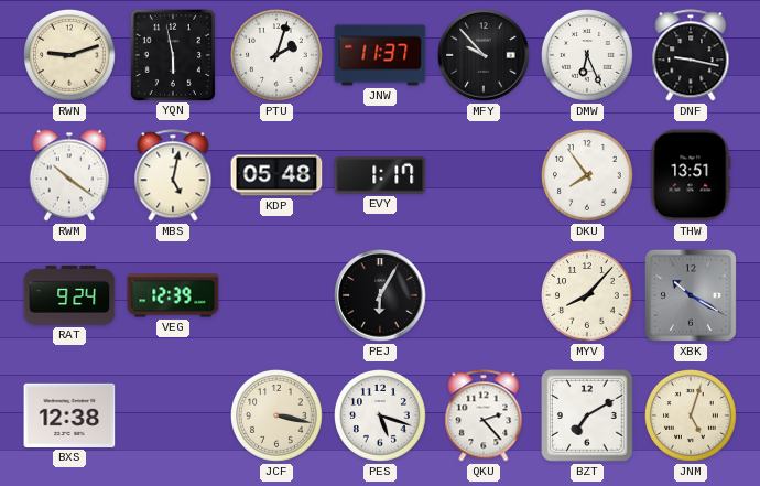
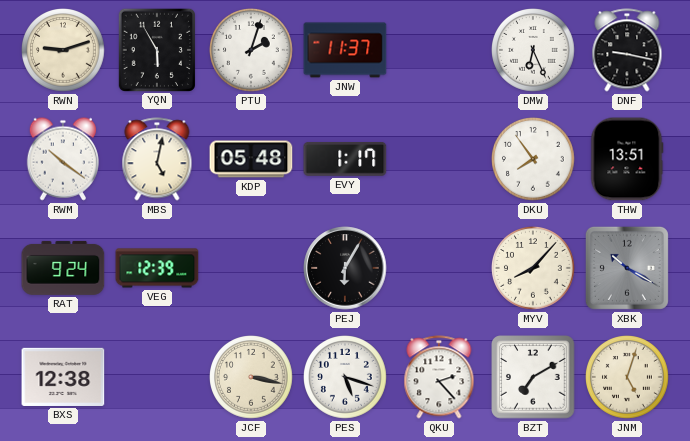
YQN: 5:58 -> 5:55 (156, 49)
MFY: 9:53 -> none (484, 55)
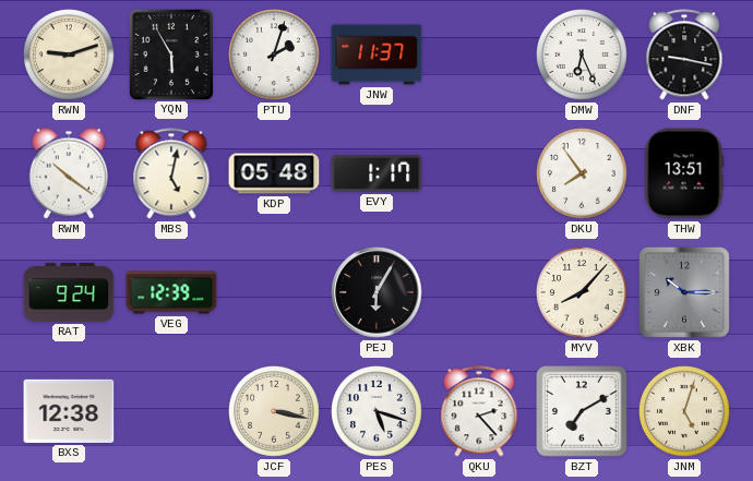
XBK: 10:20 -> 10:15 (684, 292)
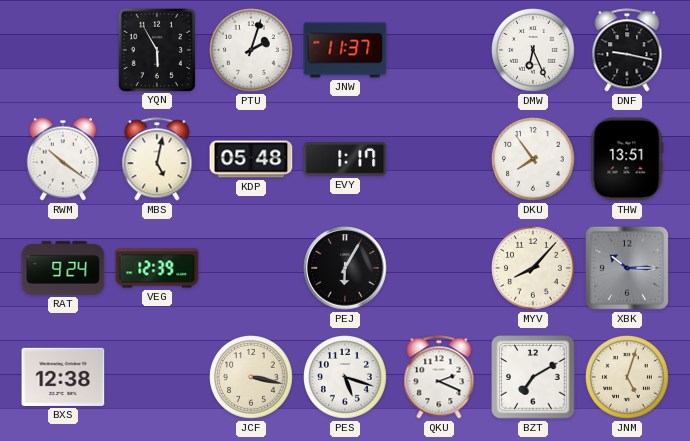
RWN: 9:12 -> none (70, 56)
QKU: 2:23 -> 2:19 (439, 377)
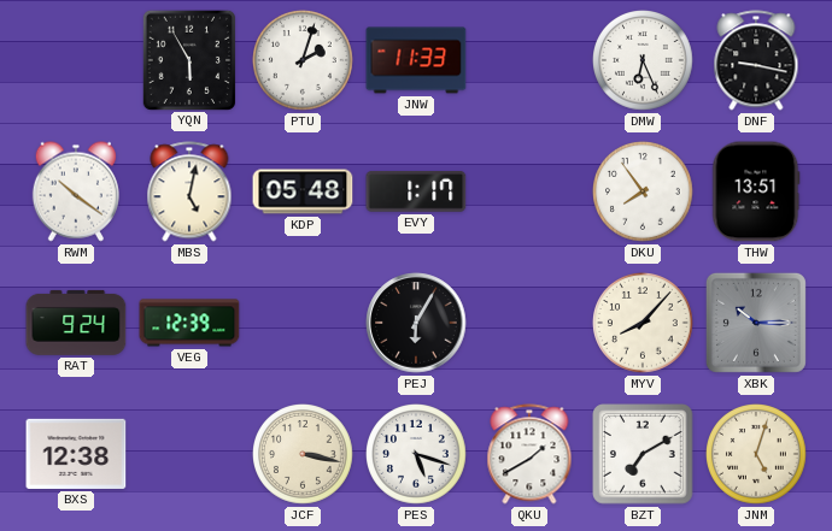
JNW: 11:37 -> 11:33 (416, 60)
QKU: 2:19 -> 1:40 (529, 454)
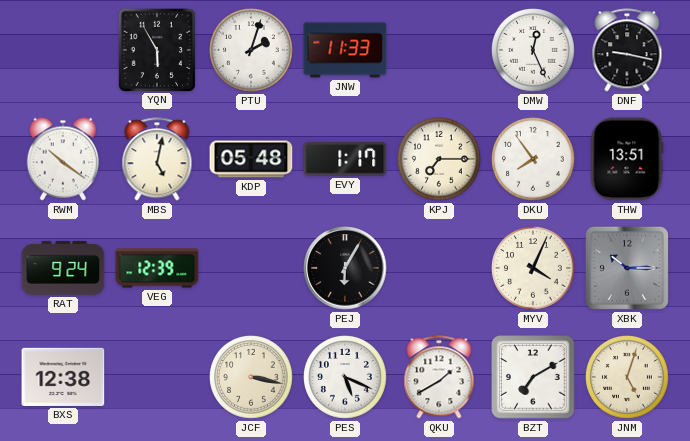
DMW: 6:26 -> 12:26 (534, 51)
KPJ: none -> 7:15 (440, 160)
MYV: 8:07 -> 4:04 (534, 269)
PES: 5:18 -> 5:19 (346, 378)
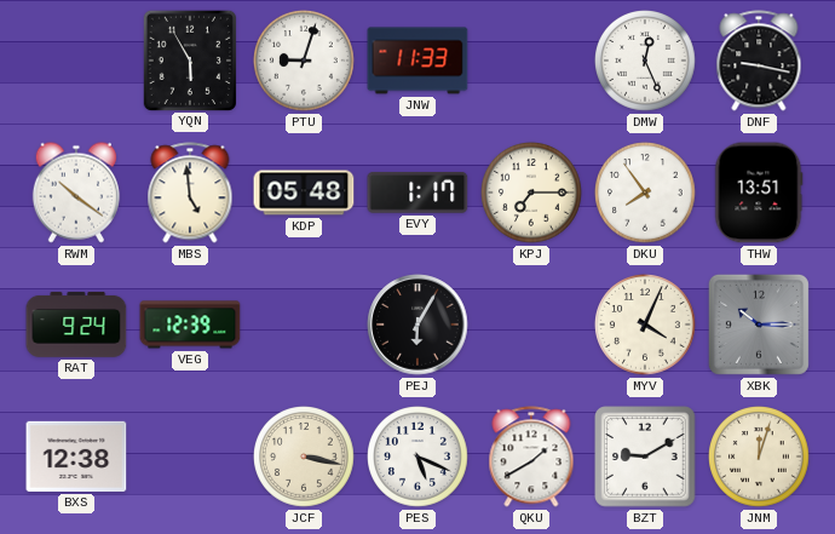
PTU: 2:03 -> 9:03 (305, 62)
MBS: 5:02 -> 4:59 (190, 193)
BZT: 7:10 -> 9:10 (645, 457)
JNM: 5:03 -> 12:03 (760, 458)
